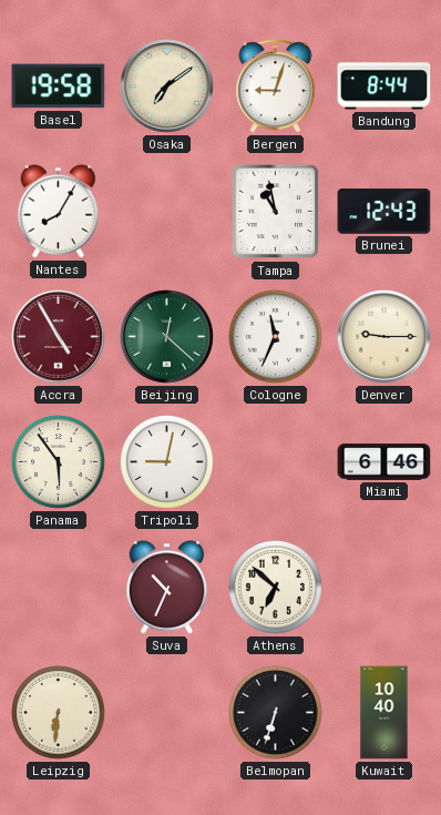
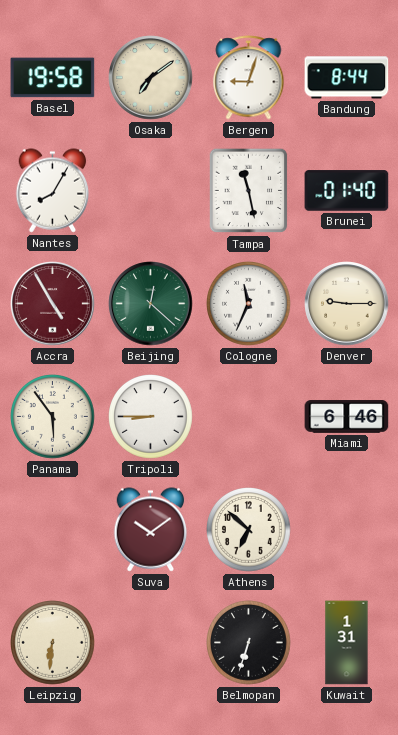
Tampa: 10:58 -> 11:28 (249, 191)
Brunei: 12:43 -> 01:40 (347, 191)
Tripoli: 9:02 -> 8:45 (151, 417)
Suva: 10:34 -> 10:09 (151, 530)
Kuwait: 10:40 -> 1:31 (347, 643)
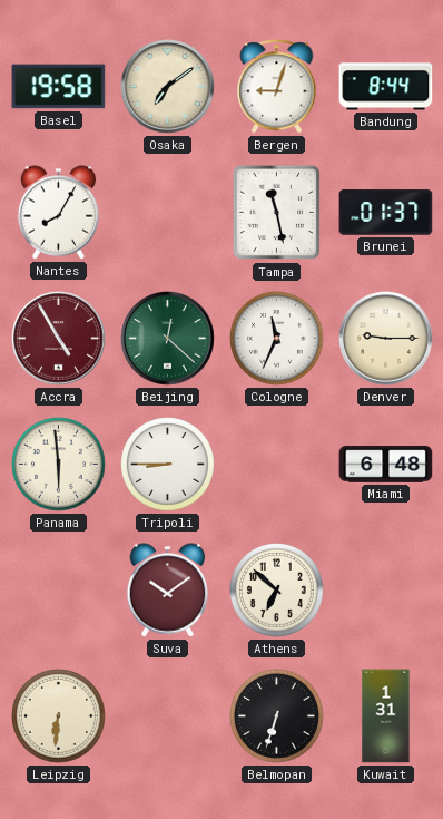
Brunei: 01:40 -> 01:37 (386, 213)
Panama: 5:54 -> 5:59 (59, 465)
Miami: 6:46 -> 6:48 (386, 465)
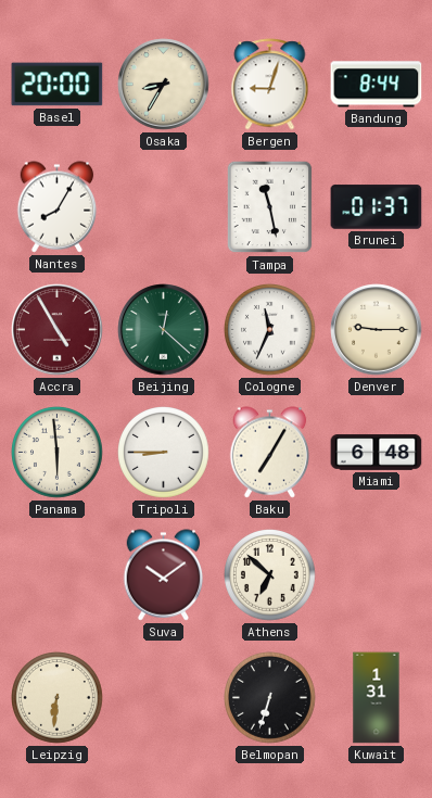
Basel: 19:58 -> 20:00 (58, 85)
Osaka: 7:09 -> 8:35 (164, 85)
Baku: none -> 7:05 (270, 453)
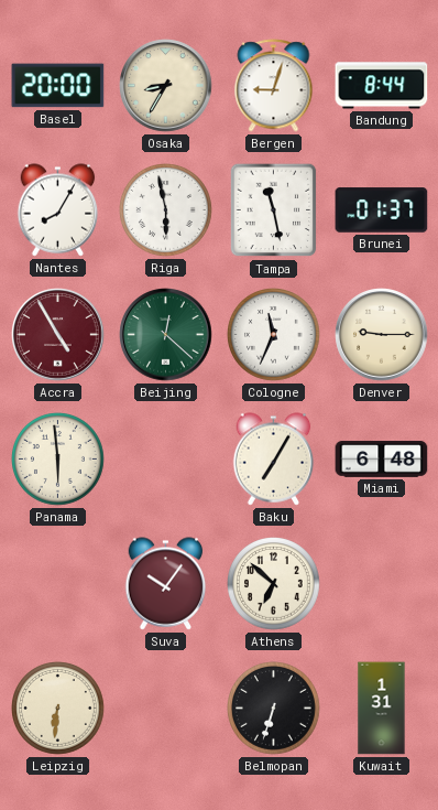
Riga: none -> 5:58 (166, 210)
Tripoli: 8:45 -> none (164, 453)
Suva: 10:09 -> 10:06 (166, 584)
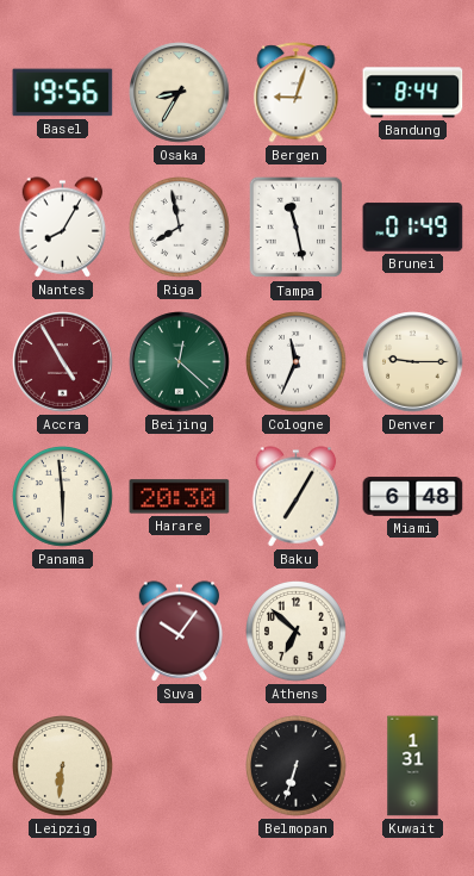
Basel: 20:00 -> 19:56 (63, 93)
Riga: 5:58 -> 7:58 (180, 228)
Brunei: 01:37 -> 01:49 (413, 228)
Harare: none -> 20:30 (180, 497)
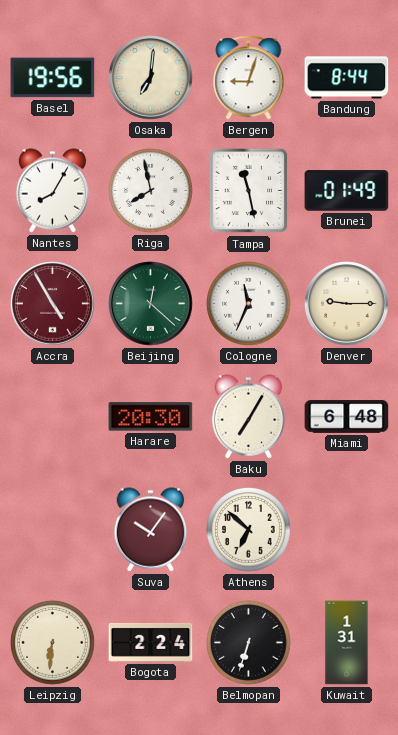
Osaka: 8:35 -> 7:01 (151, 78)
Panama: 5:59 -> none (63, 497)
Bogota: none -> 2:24 (151, 642)
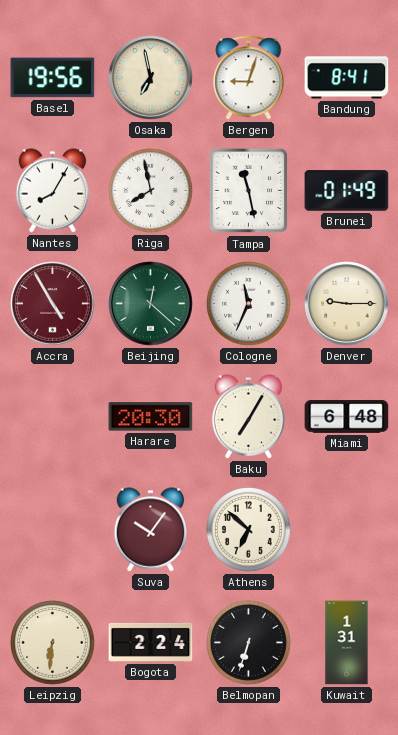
Osaka: 7:01 -> 6:58 (151, 78)
Bandung: 8:44 -> 8:41 (347, 78)
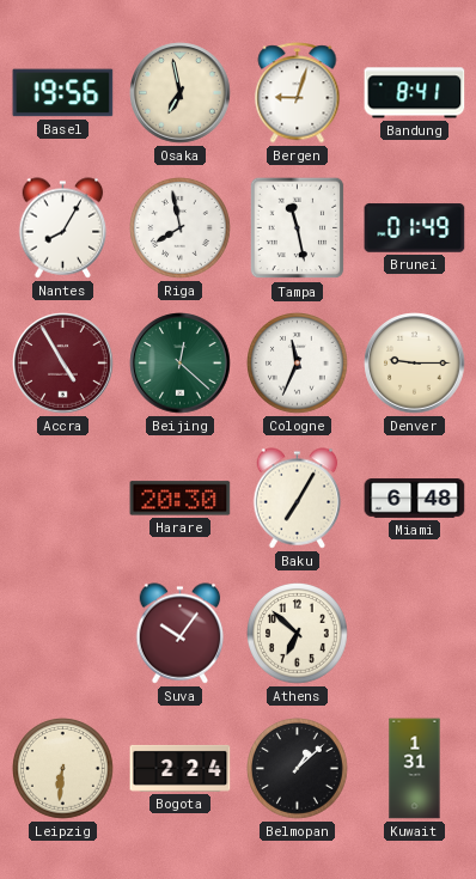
Belmopan: 6:33 -> 1:08 (298, 769)
